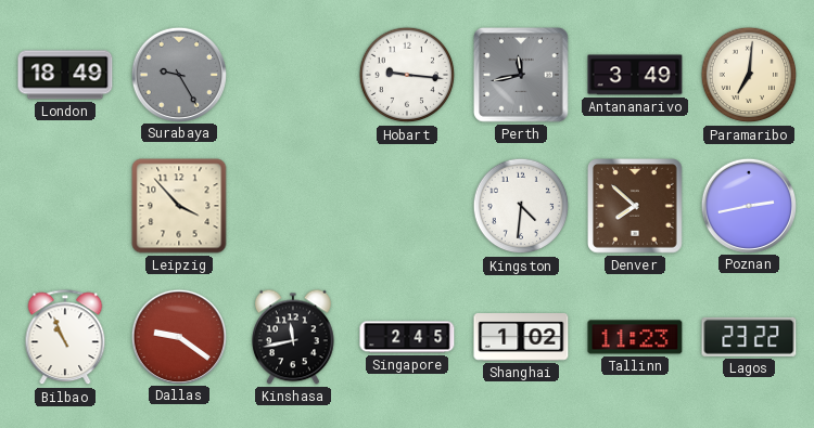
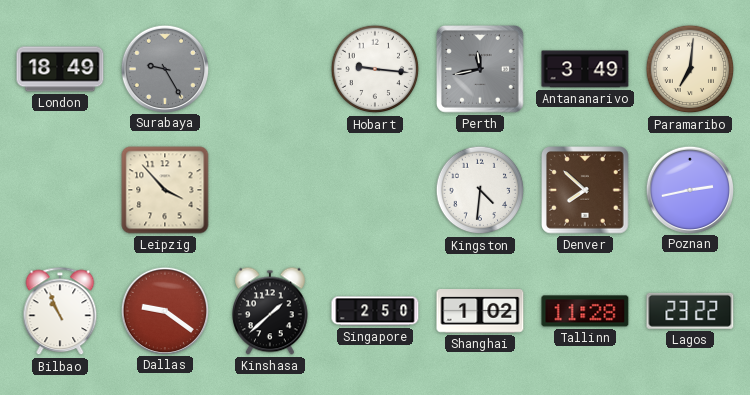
Kinshasa: 11:43 -> 1:38 (270, 311)
Singapore: 2:45 -> 2:50 (375, 311)
Tallinn: 11:23 -> 11:28 (585, 311)
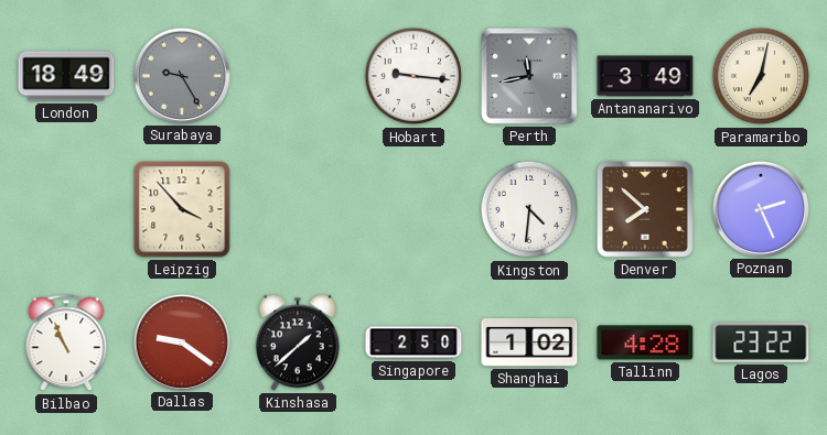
Paramaribo: 7:01 -> 7:02 (761, 76)
Poznan: 2:43 -> 2:26 (760, 208)
Tallinn: 11:28 -> 4:28 (645, 342)
